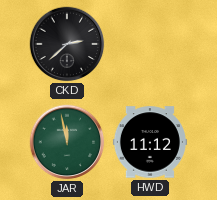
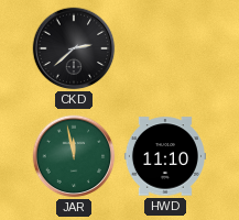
HWD: 11:12 -> 11:10 (165, 156)
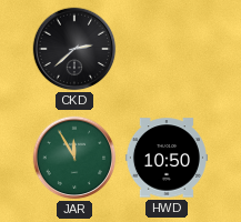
JAR: 11:58 -> 11:55 (74, 158)
HWD: 11:10 -> 10:50 (167, 158)
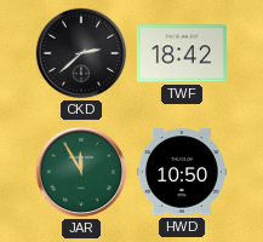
TWF: none -> 18:42 (182, 53)
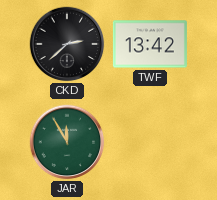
TWF: 18:42 -> 13:42 (150, 44)
HWD: 10:50 -> none (182, 172)
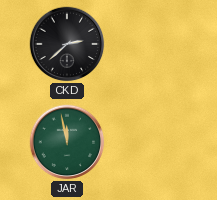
TWF: 13:42 -> none (150, 44)
JAR: 11:55 -> 11:58 (67, 142)
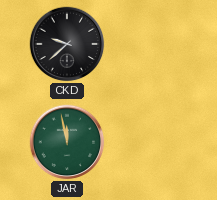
CKD: 2:38 -> 9:38 (67, 44)
